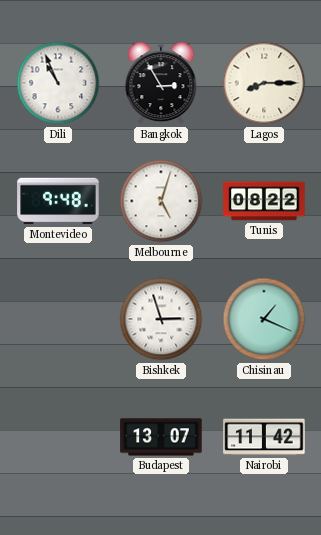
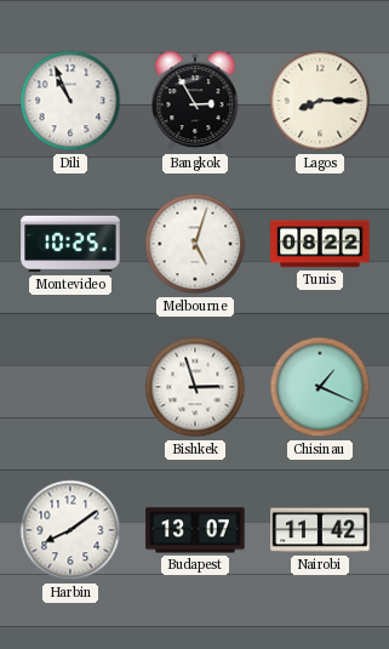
Montevideo: 9:48 -> 10:25 (70, 244)
Harbin: none -> 8:09 (70, 530)
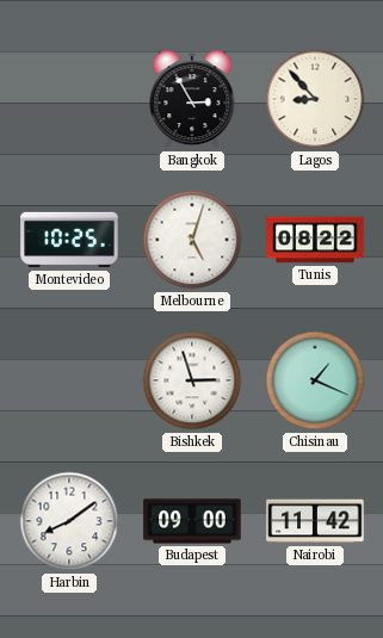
Dili: 10:56 -> none (70, 101)
Lagos: 8:15 -> 8:53 (315, 99)
Budapest: 13:07 -> 09:00 (192, 521)
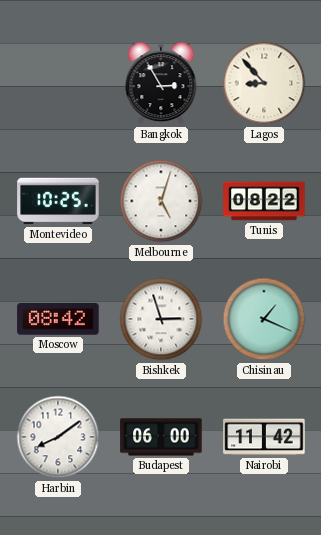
Moscow: none -> 08:42 (58, 319)
Budapest: 09:00 -> 06:00 (161, 437)
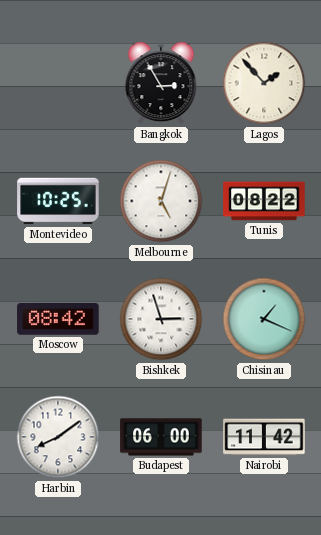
Lagos: 8:53 -> 1:53 (264, 83)
